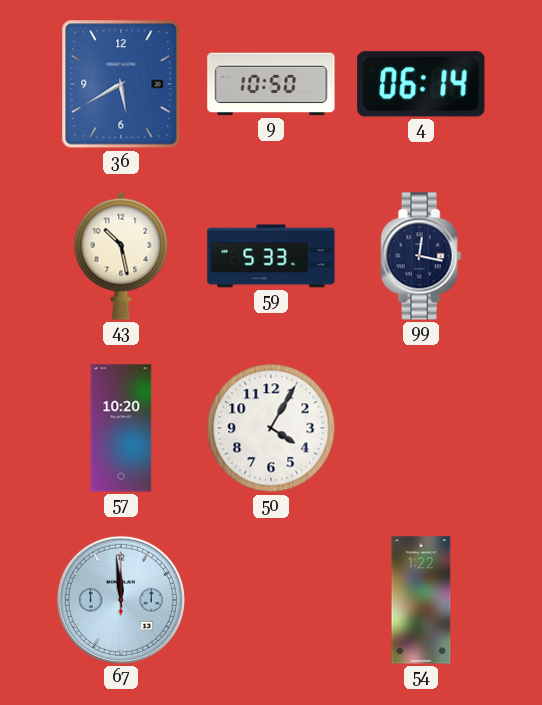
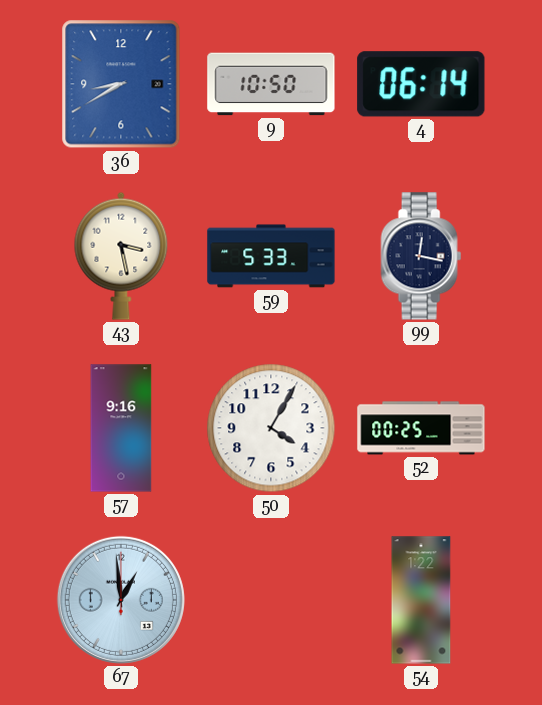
36: 5:40 -> 8:40 (121, 84)
43: 10:28 -> 3:28 (121, 256)
57: 10:20 -> 9:16 (121, 428)
52: none -> 00:25 (421, 428)
67: 11:59 -> 12:59 (121, 600)
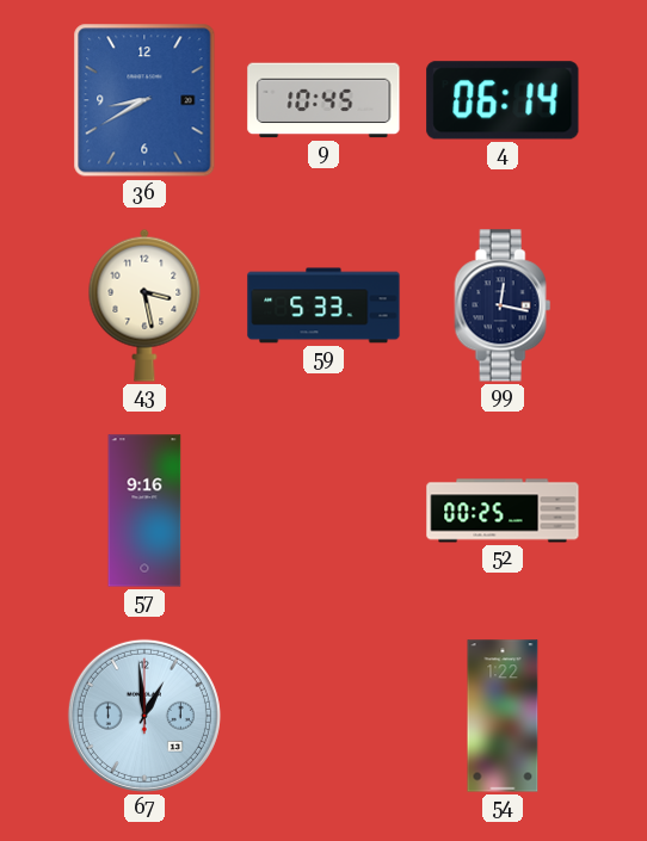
9: 10:50 -> 10:45 (323, 100)
50: 4:05 -> none (271, 428)
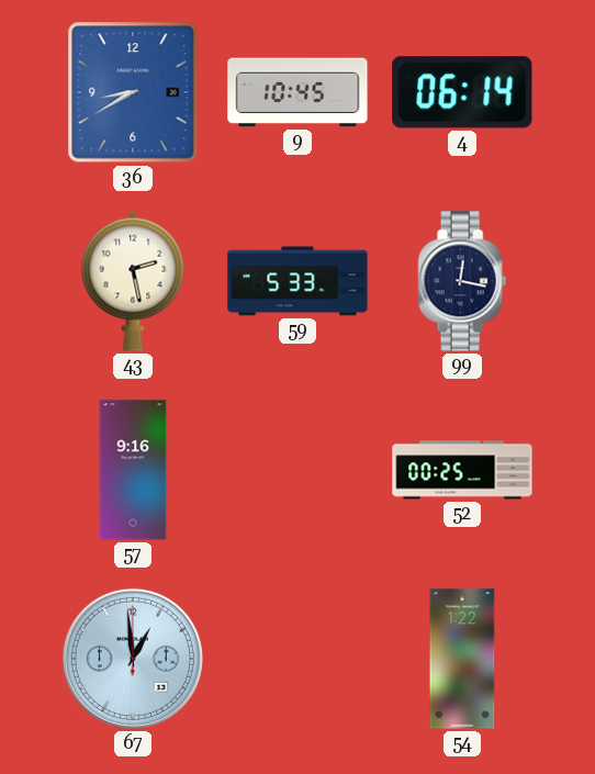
43: 3:28 -> 2:28 (133, 281)
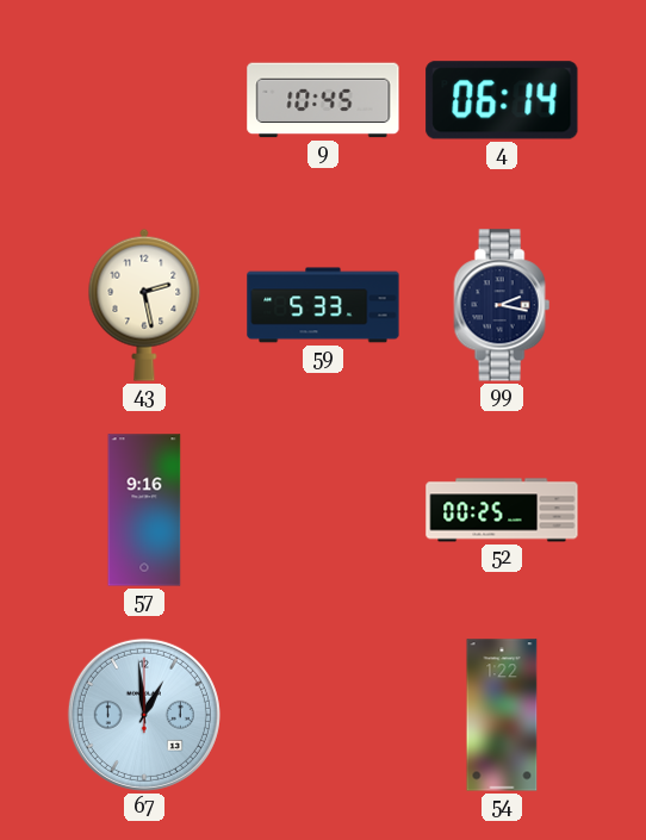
36: 8:40 -> none (133, 92)
99: 12:17 -> 2:17 (502, 305)
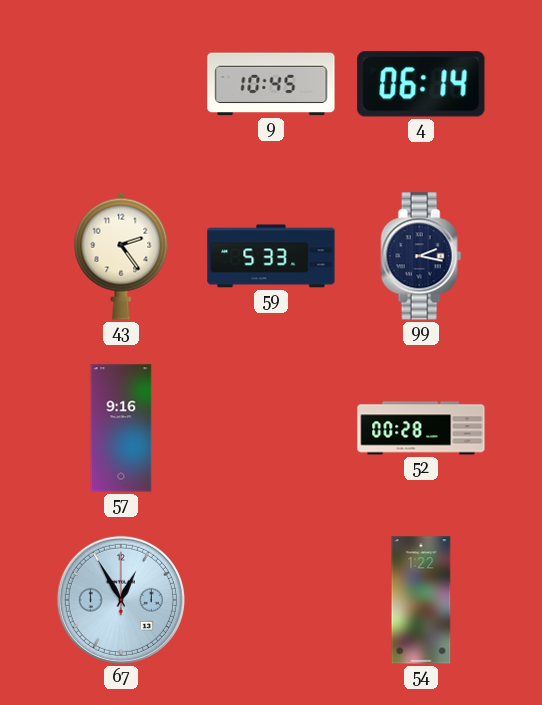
43: 2:28 -> 2:24 (121, 256)
52: 00:25 -> 00:28 (421, 428)
67: 12:59 -> 12:55 (121, 600)
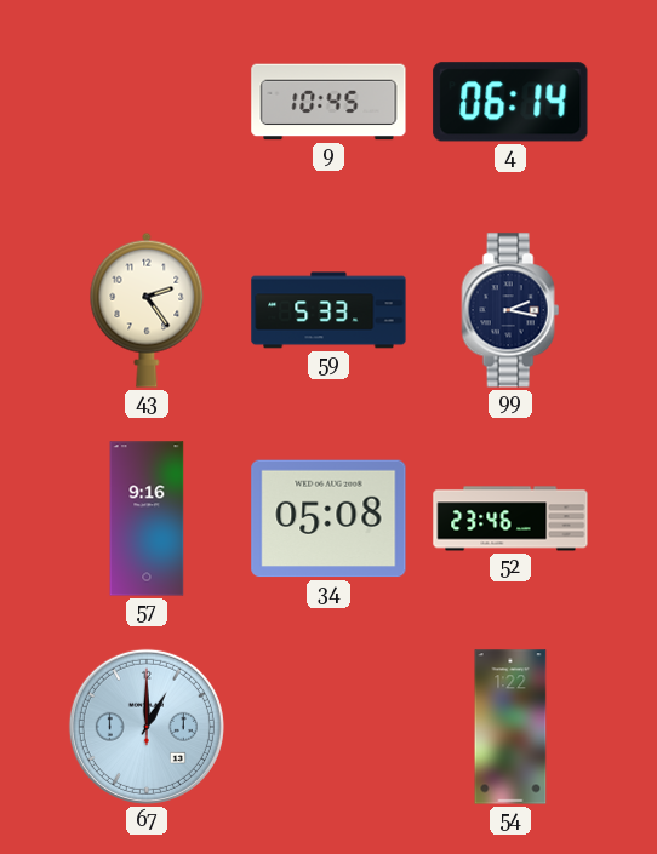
34: none -> 05:08 (328, 518)
52: 00:28 -> 23:46 (510, 518)
67: 12:55 -> 1:00 (147, 727)
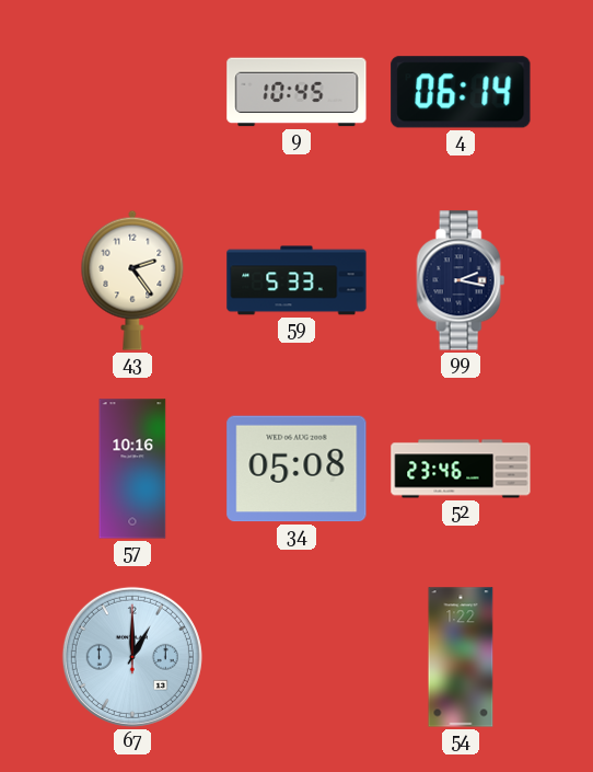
57: 9:16 -> 10:16 (132, 469)
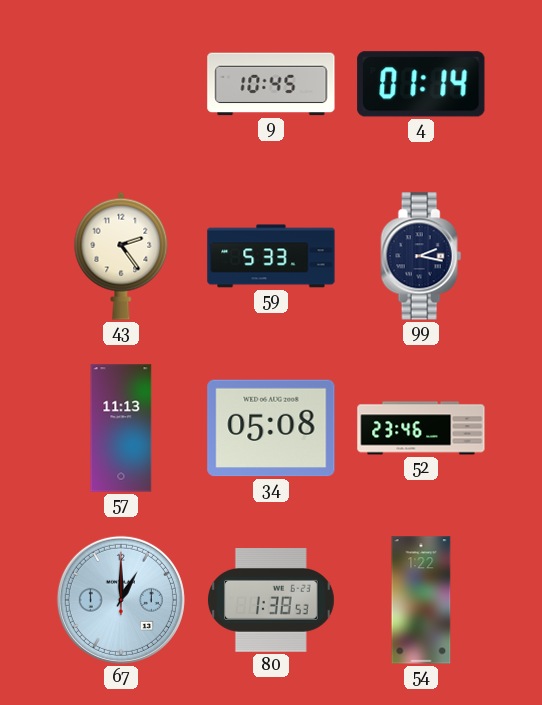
4: 06:14 -> 01:14 (421, 84)
57: 10:16 -> 11:13 (121, 428)
80: none -> 1:38 (272, 601)
